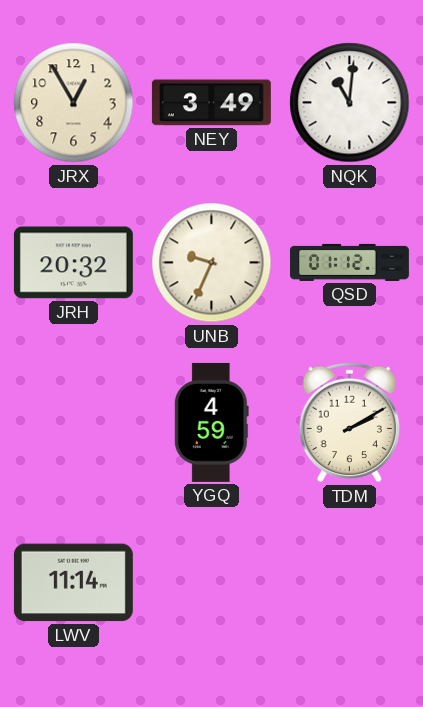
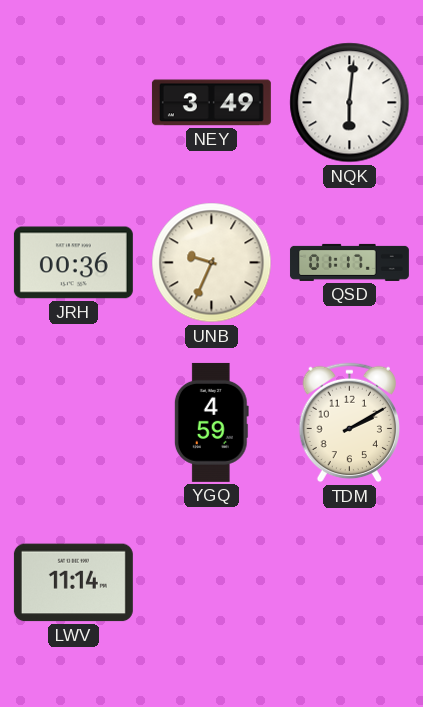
JRX: 12:55 -> none (74, 103)
NQK: 11:01 -> 6:01 (350, 103)
JRH: 20:32 -> 00:36 (73, 263)
QSD: 01:12 -> 01:17 (349, 262)
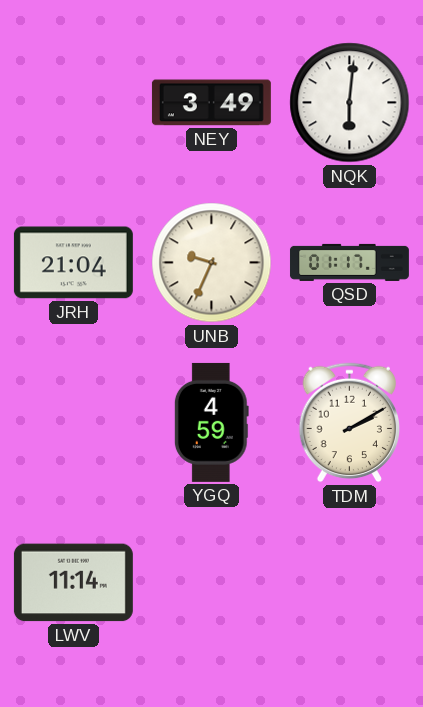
JRH: 00:36 -> 21:04 (73, 263)
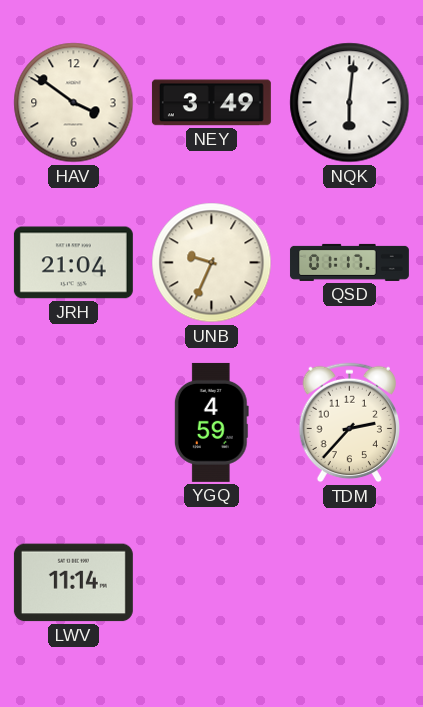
HAV: none -> 3:51 (74, 103)
TDM: 2:10 -> 2:37 (349, 423)
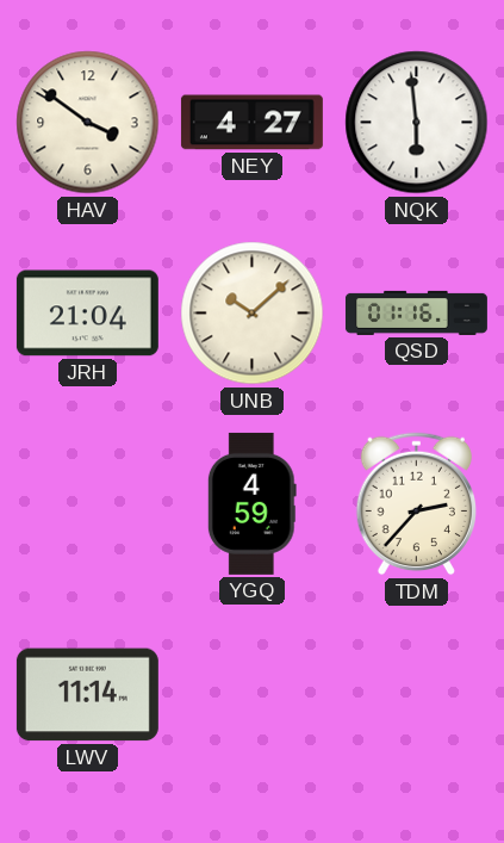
NEY: 3:49 -> 4:27 (251, 123)
NQK: 6:01 -> 5:59 (417, 123)
UNB: 9:34 -> 10:08 (253, 314)
QSD: 01:17 -> 01:16 (416, 312)
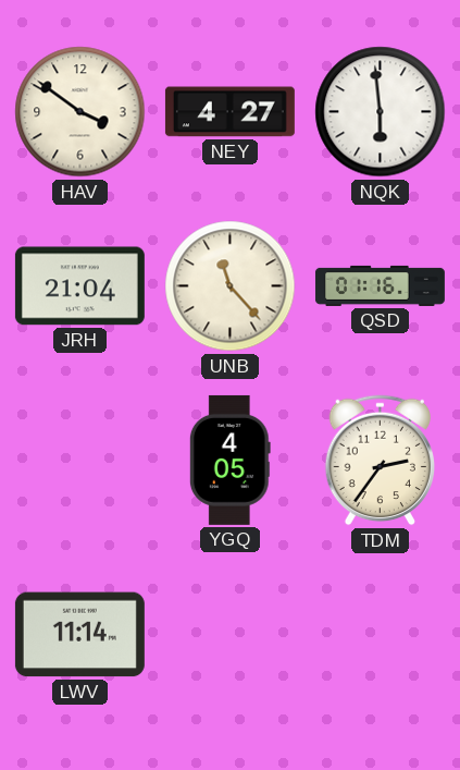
UNB: 10:08 -> 11:23 (231, 286)
YGQ: 4:59 -> 4:05 (229, 460)
TDM: 2:37 -> 2:36 (380, 461)
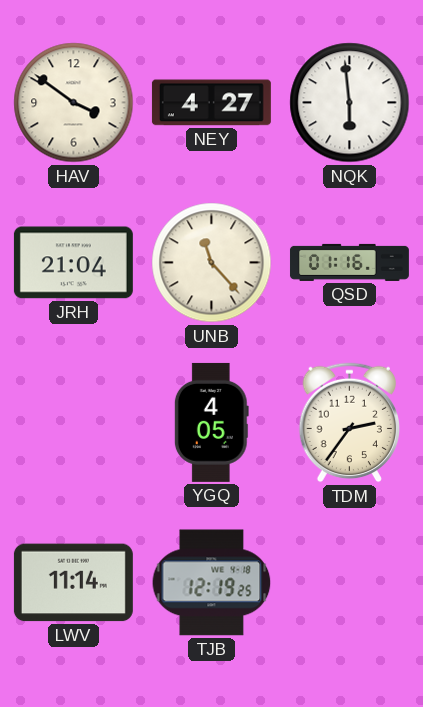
TJB: none -> 12:19 (212, 583)
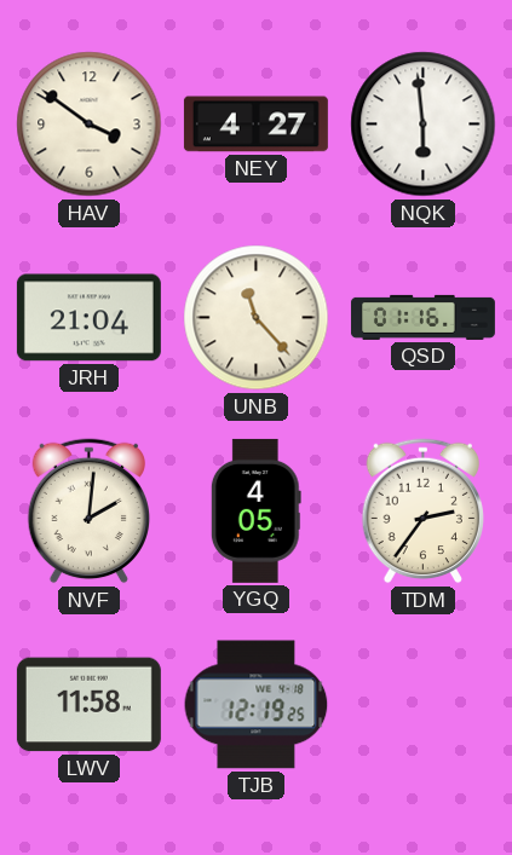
NVF: none -> 2:01 (88, 512)
LWV: 11:14 -> 11:58 (88, 705)
